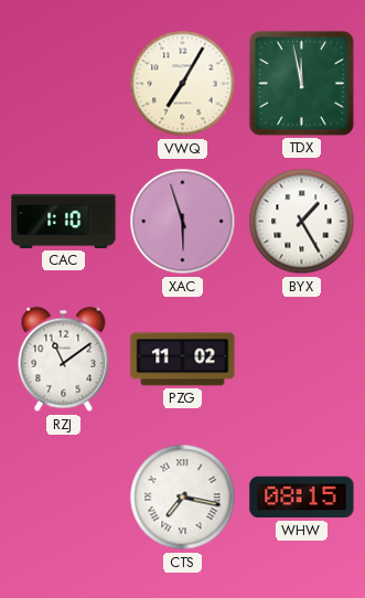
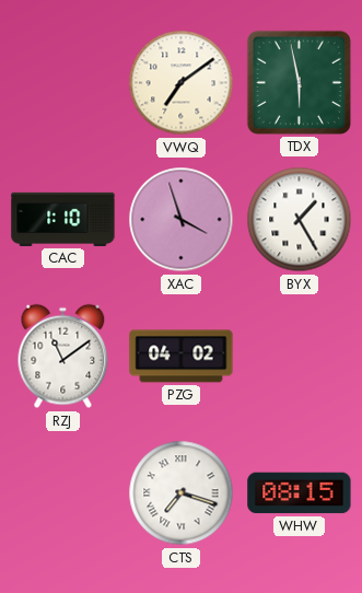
VWQ: 7:05 -> 7:09 (182, 83)
TDX: 11:58 -> 5:58 (299, 82)
XAC: 5:57 -> 3:57 (182, 220)
PZG: 11:02 -> 04:02 (182, 357)
CTS: 7:17 -> 7:18 (182, 493)
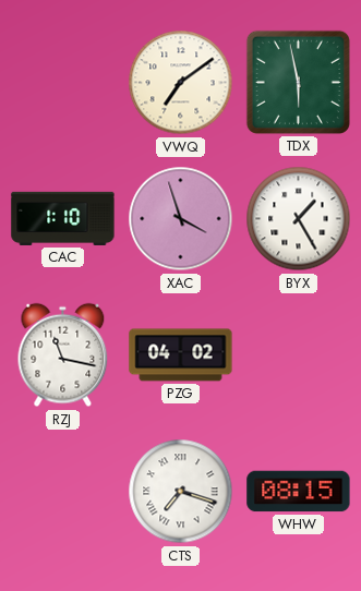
RZJ: 11:09 -> 11:17 (63, 355)
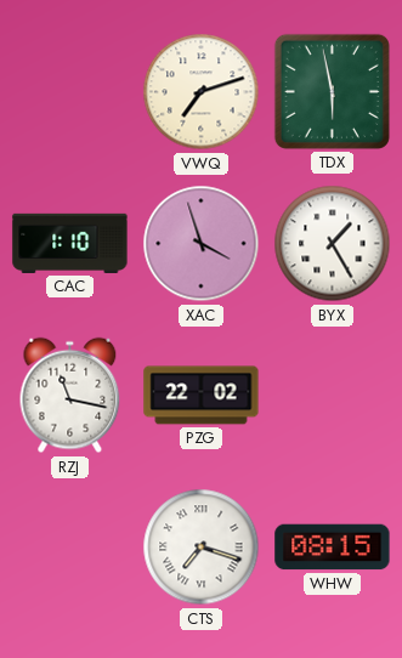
VWQ: 7:09 -> 7:12 (202, 92)
PZG: 04:02 -> 22:02 (202, 396)
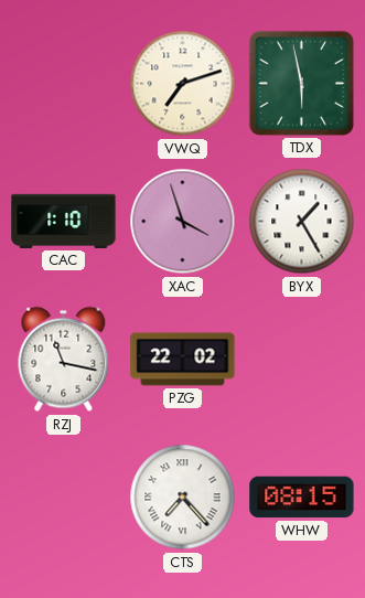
CTS: 7:18 -> 7:23 (183, 498)
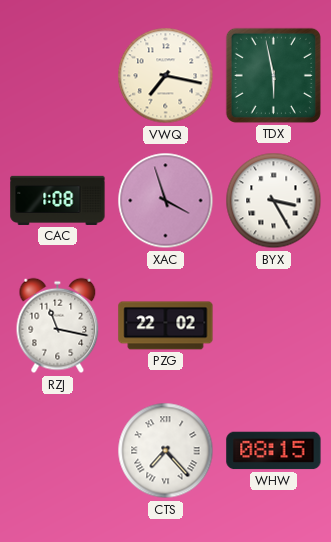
VWQ: 7:12 -> 7:17 (166, 76)
CAC: 1:10 -> 1:08 (58, 200)
BYX: 1:25 -> 3:25 (274, 201)
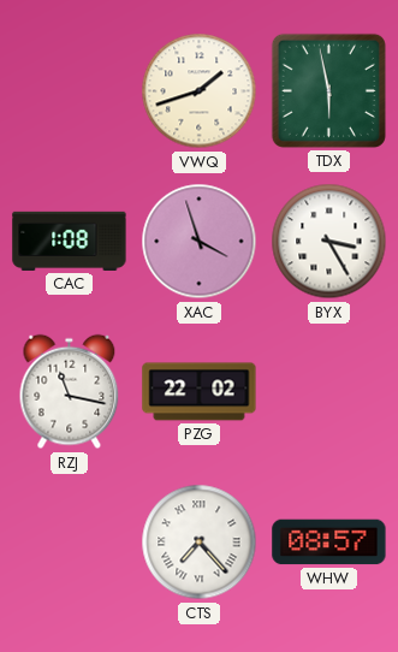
VWQ: 7:17 -> 1:42 (200, 91)
WHW: 08:15 -> 08:57 (329, 543)
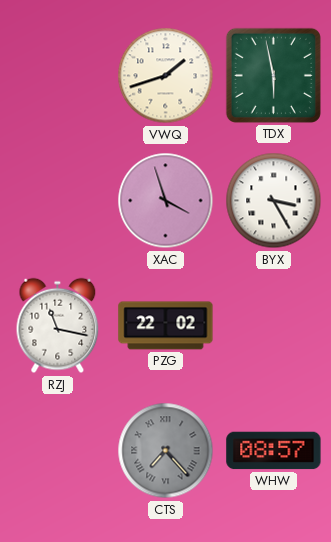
CAC: 1:08 -> none (70, 241)
CTS dial: white -> grey (166, 451)
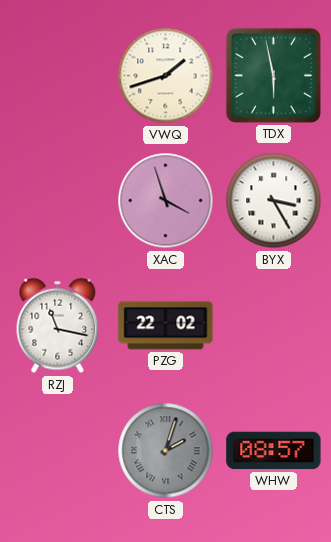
CTS: 7:23 -> 2:03 (166, 451)
